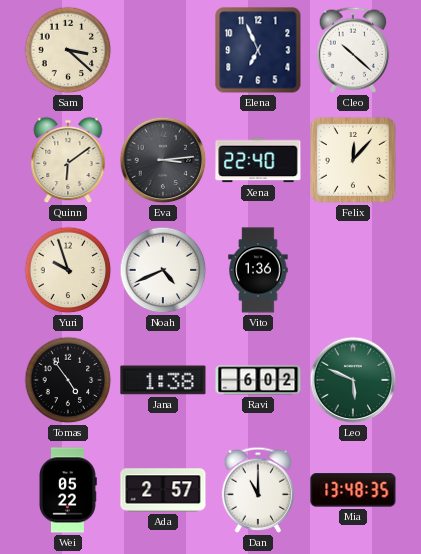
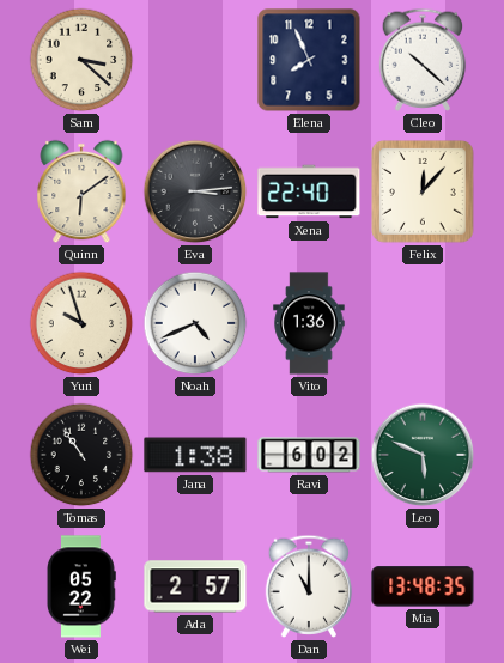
Elena: 6:56 -> 7:56 (309, 60)
Tomas: 4:54 -> 10:54 (81, 455)
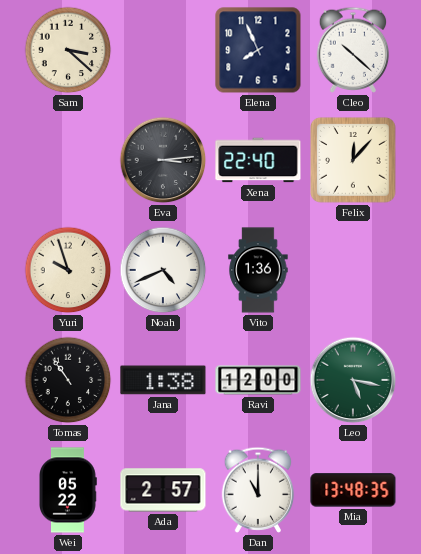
Quinn: 6:09 -> none (81, 191)
Ravi: 6:02 -> 12:00 (258, 380)
Leo: 5:49 -> 5:17 (353, 380)
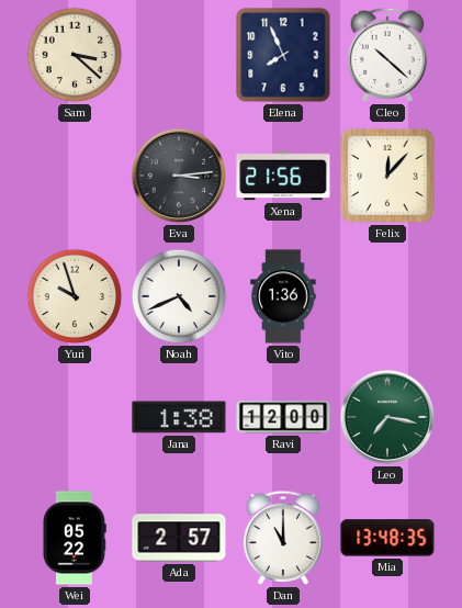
Xena: 22:40 -> 21:56 (283, 176)
Tomas: 10:54 -> none (68, 380)
Leo: 5:17 -> 7:17 (387, 417)
